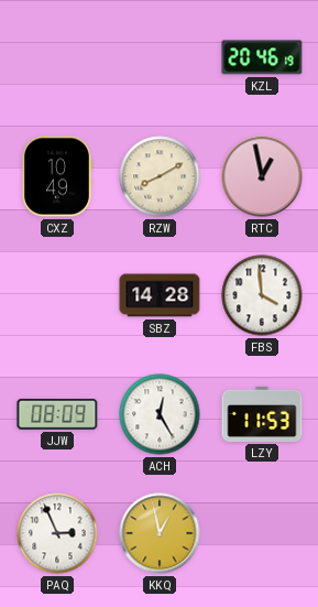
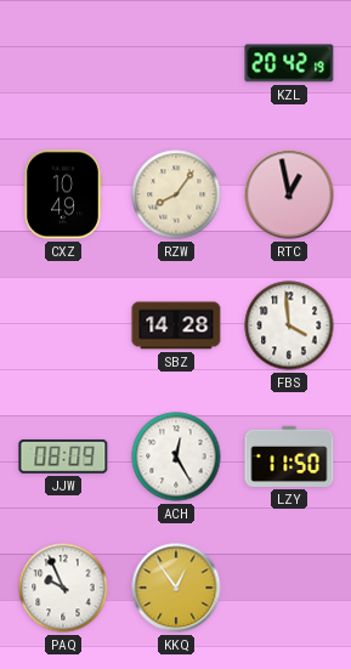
KZL: 20:46 -> 20:42 (289, 63)
RZW: 8:10 -> 8:06 (176, 194)
LZY: 11:53 -> 11:50 (289, 457)
PAQ: 2:56 -> 9:56 (63, 588)
KKQ: 12:58 -> 12:54 (176, 588)
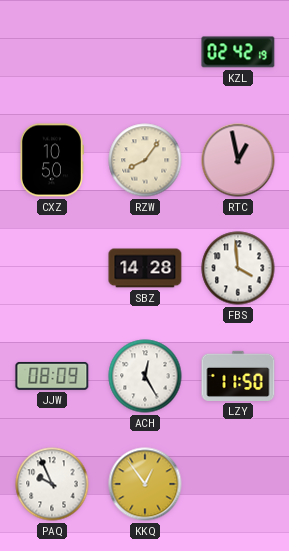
KZL: 20:42 -> 02:42 (238, 52)
CXZ: 10:49 -> 10:50 (52, 160)
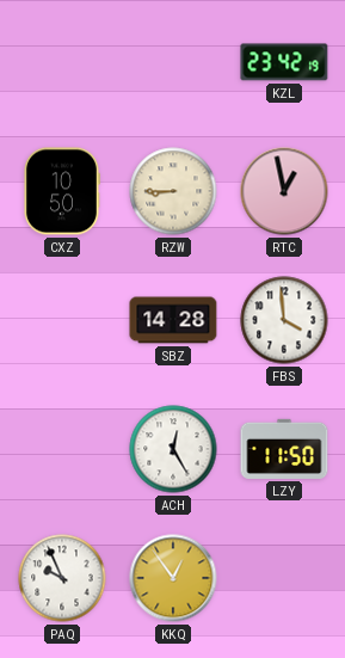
KZL: 02:42 -> 23:42 (284, 62)
RZW: 8:06 -> 8:45 (173, 191)
JJW: 08:09 -> none (52, 376)
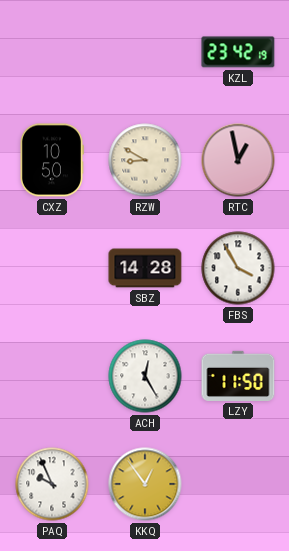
RZW: 8:45 -> 8:50 (145, 160)
FBS: 3:59 -> 3:55 (238, 268)
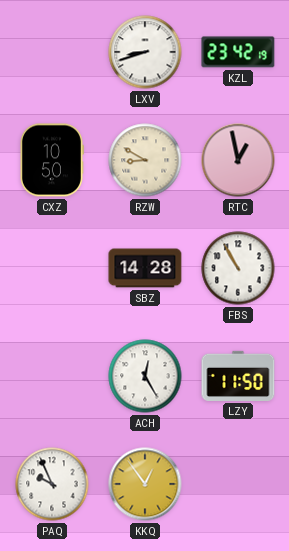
LXV: none -> 8:42 (145, 52)
FBS: 3:55 -> 10:55 (238, 268)
